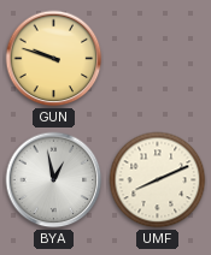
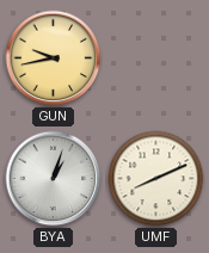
GUN: 9:48 -> 9:43 (54, 58)
BYA: 12:58 -> 1:03 (54, 179)
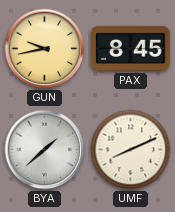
PAX: none -> 8:45 (131, 48)
BYA: 1:03 -> 1:38 (45, 150)
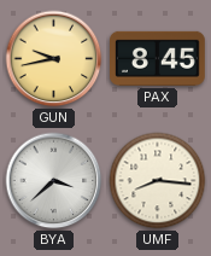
BYA: 1:38 -> 3:38 (54, 181)
UMF: 8:11 -> 8:16 (158, 181)
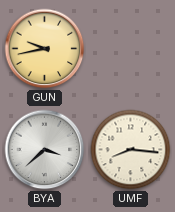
PAX: 8:45 -> none (158, 58)
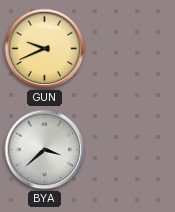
GUN: 9:43 -> 9:41 (45, 49)
UMF: 8:16 -> none (131, 150)
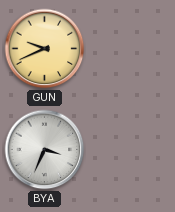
BYA: 3:38 -> 3:34 (45, 150)
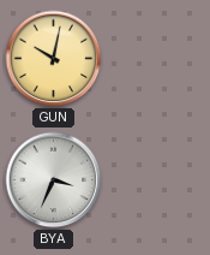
GUN: 9:41 -> 10:02 (54, 59)
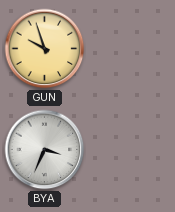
GUN: 10:02 -> 9:57 (45, 49)
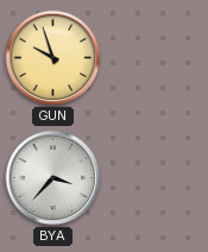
BYA: 3:34 -> 3:37 (53, 178)
